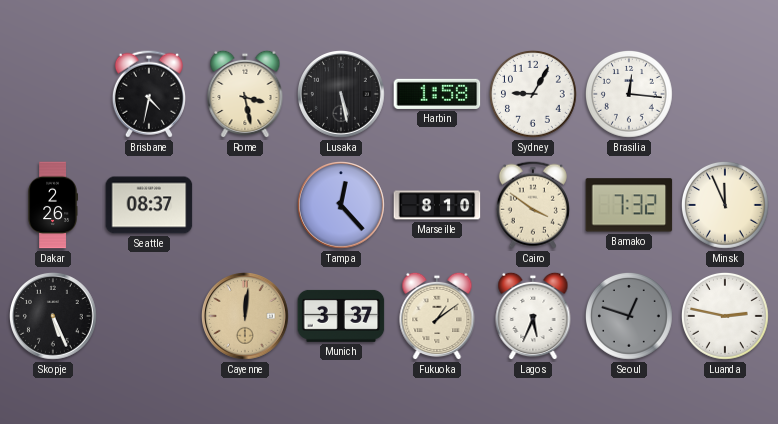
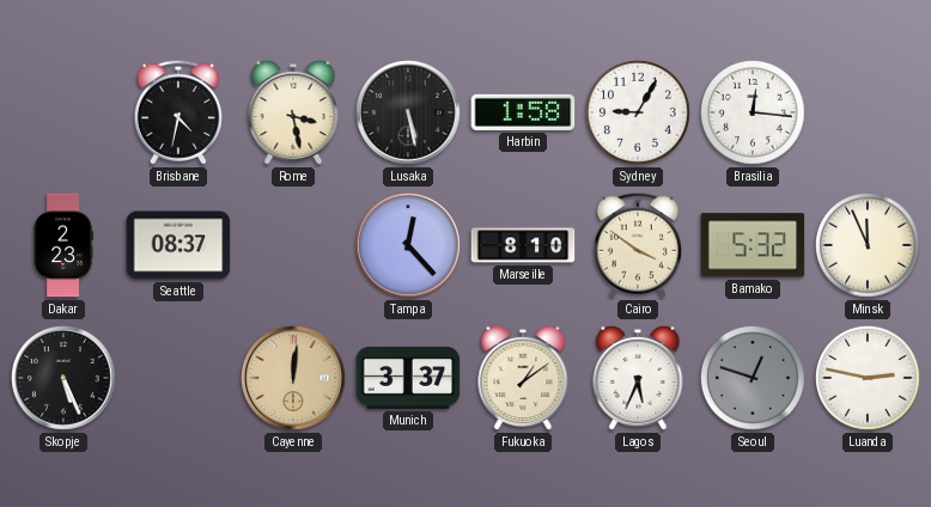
Dakar: 2:26 -> 2:23 (62, 245)
Bamako: 7:32 -> 5:32 (753, 245)
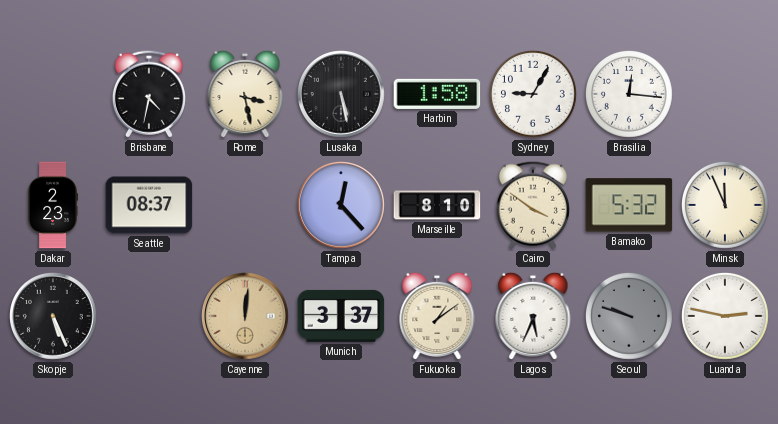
Seoul: 12:48 -> 9:48 (630, 317)
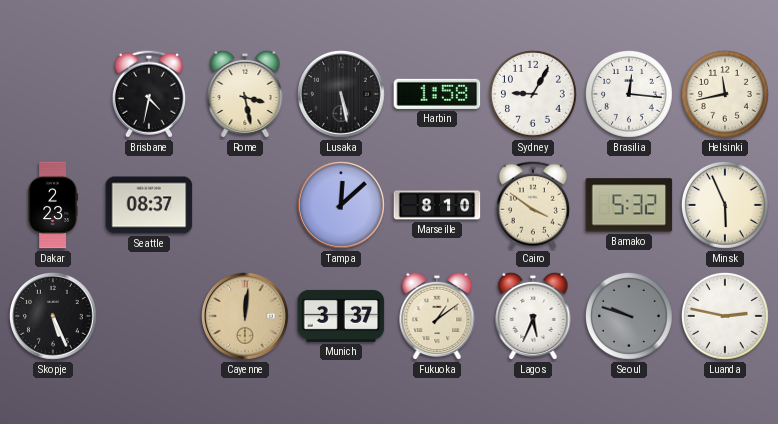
Helsinki: none -> 11:43 (726, 95)
Tampa: 12:23 -> 12:08 (342, 206)
Minsk: 11:56 -> 5:56 (726, 206)
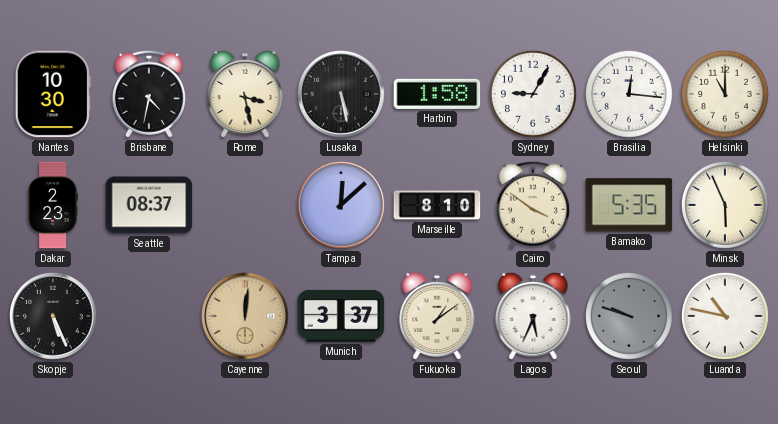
Nantes: none -> 10:30 (53, 94)
Helsinki: 11:43 -> 11:00 (726, 95)
Bamako: 5:32 -> 5:35 (629, 205)
Luanda: 2:47 -> 10:47 (726, 317)
